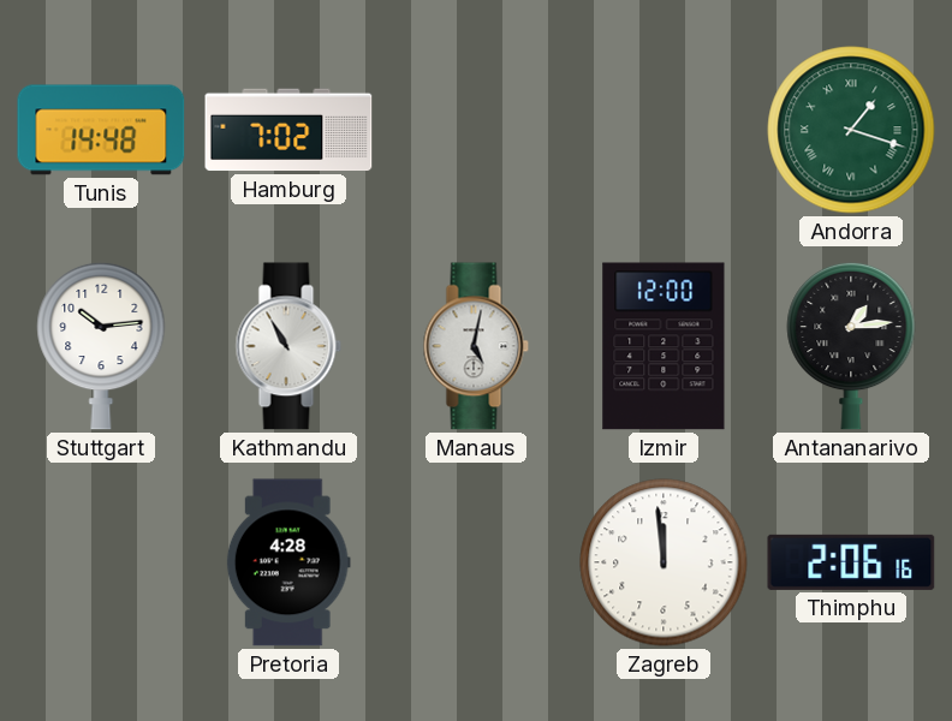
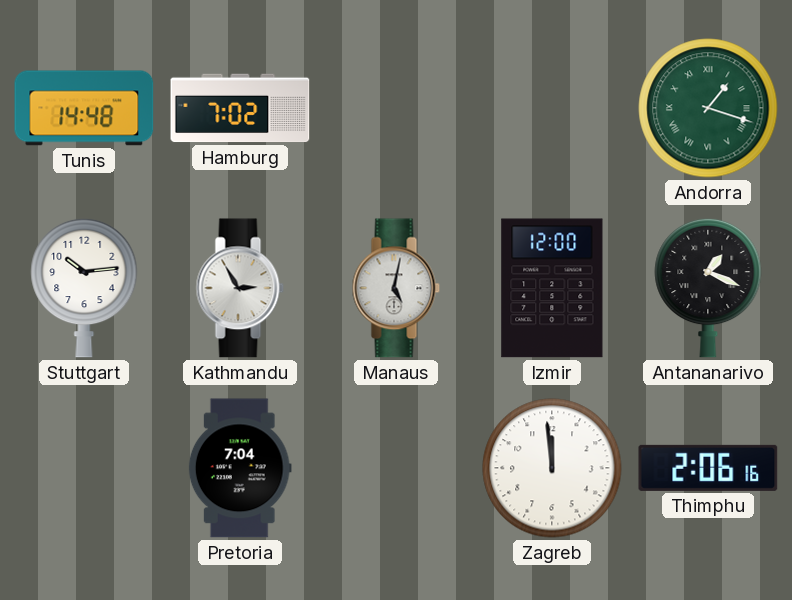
Kathmandu: 10:55 -> 2:55 (240, 288)
Antananarivo: 1:14 -> 1:19 (708, 288)
Pretoria: 4:28 -> 7:04 (240, 468)
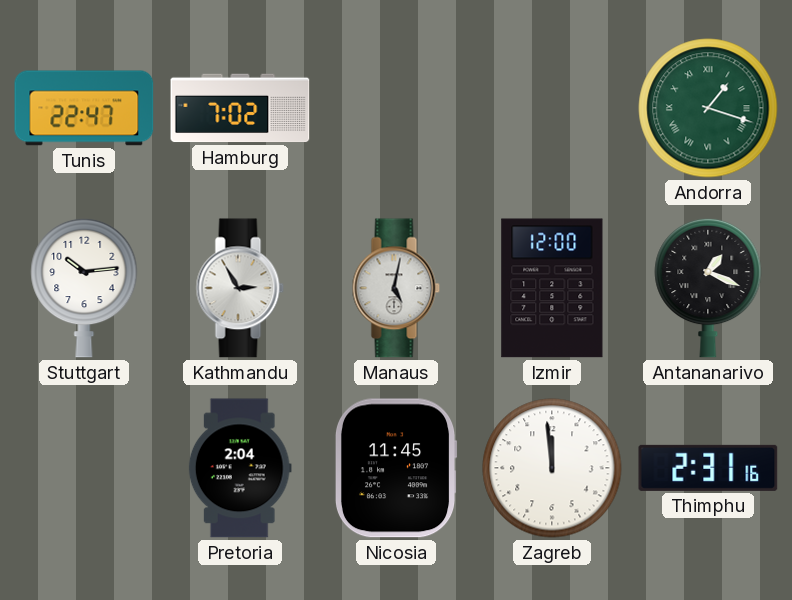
Tunis: 14:48 -> 22:47 (84, 108)
Pretoria: 7:04 -> 2:04 (240, 468)
Nicosia: none -> 11:45 (396, 468)
Thimphu: 2:06 -> 2:31 (708, 468)
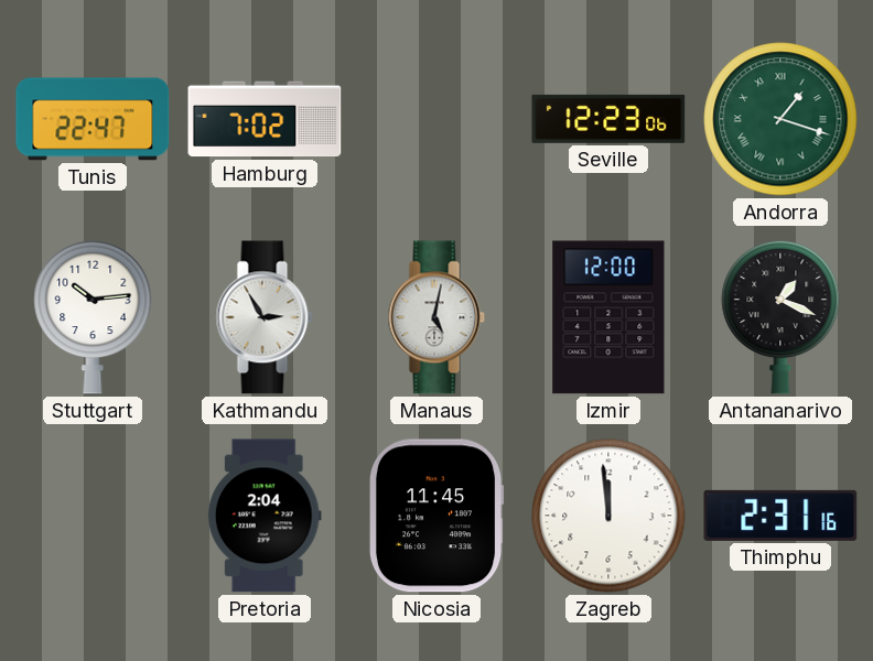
Seville: none -> 12:23 (608, 119)
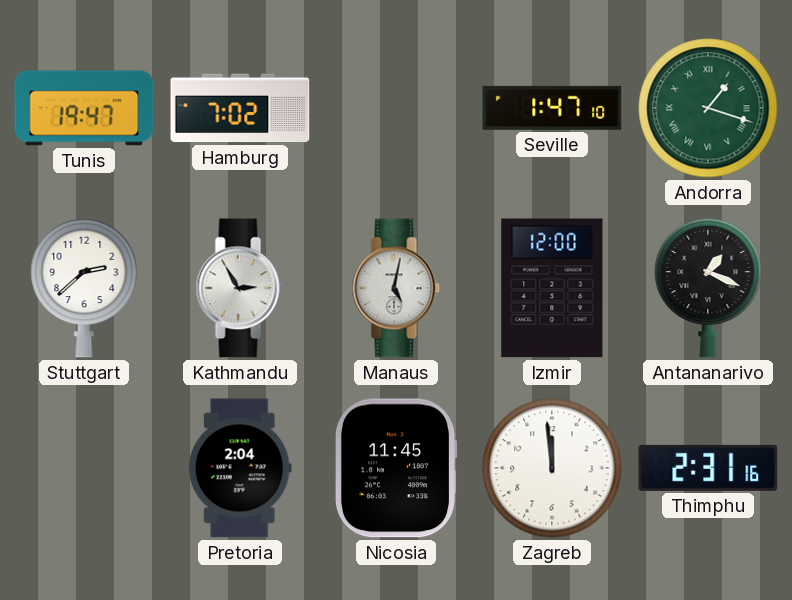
Tunis: 22:47 -> 19:47 (84, 108)
Seville: 12:23 -> 1:47 (552, 108)
Stuttgart: 10:14 -> 2:38 (84, 288)
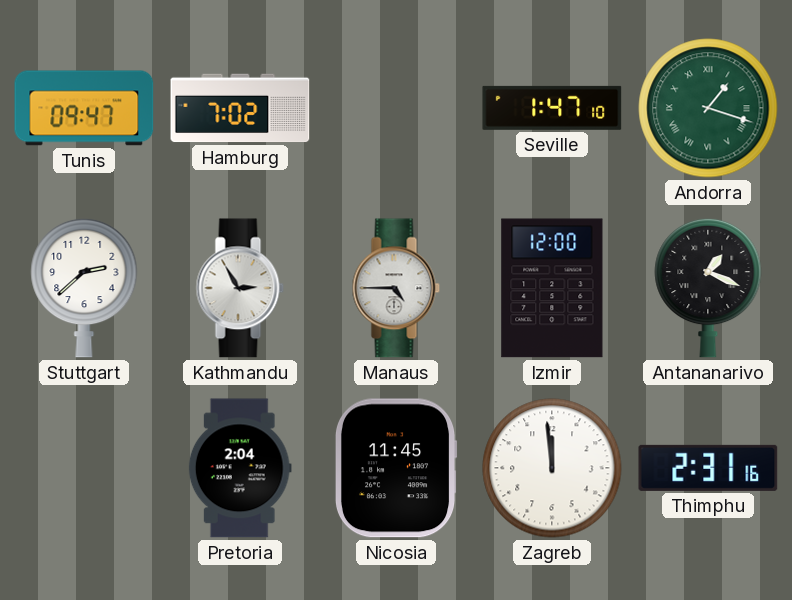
Tunis: 19:47 -> 09:47 (84, 108)
Manaus: 5:02 -> 4:45 (396, 288)
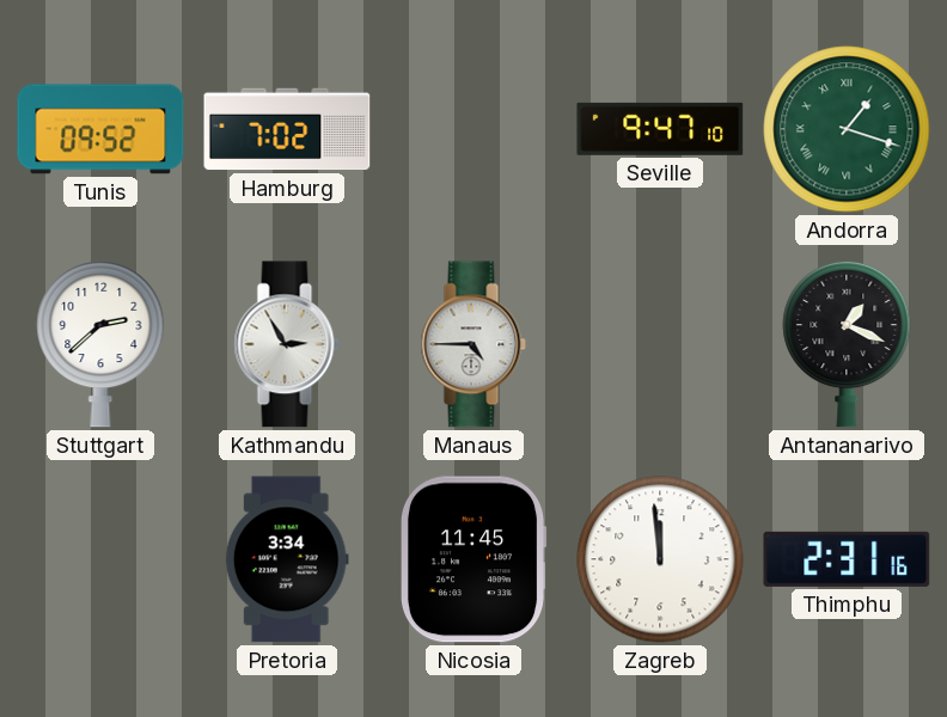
Tunis: 09:47 -> 09:52 (100, 129)
Seville: 1:47 -> 9:47 (660, 129)
Izmir: 12:00 -> none (552, 288)
Pretoria: 2:04 -> 3:34 (287, 559)
